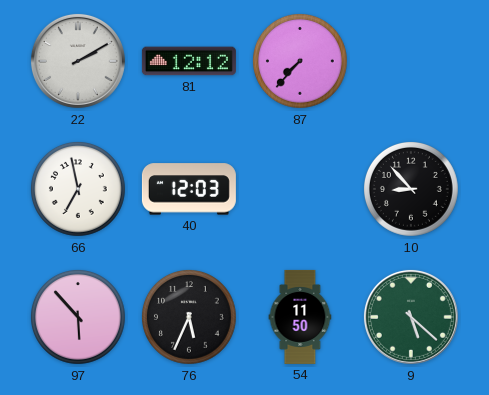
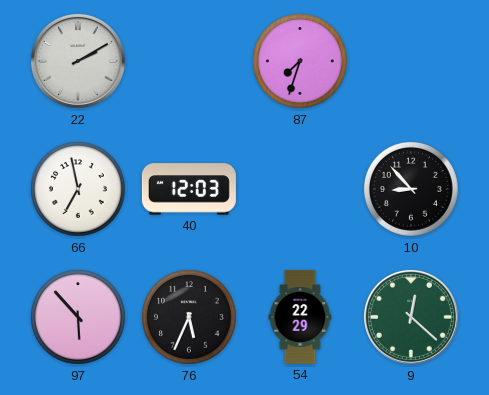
81: 12:12 -> none (189, 61)
87: 7:37 -> 7:33 (301, 62)
54: 11:50 -> 22:29 (300, 317)
9: 5:22 -> 12:22 (411, 317)
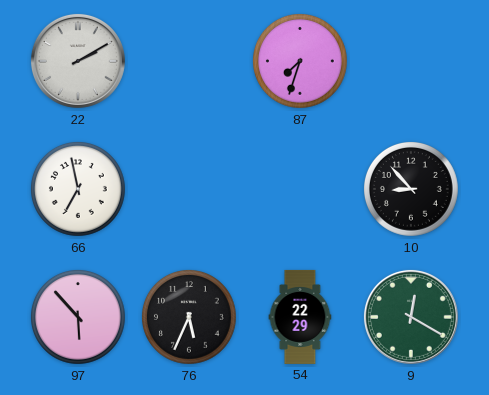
40: 12:03 -> none (189, 189)
9: 12:22 -> 12:20 (411, 317)
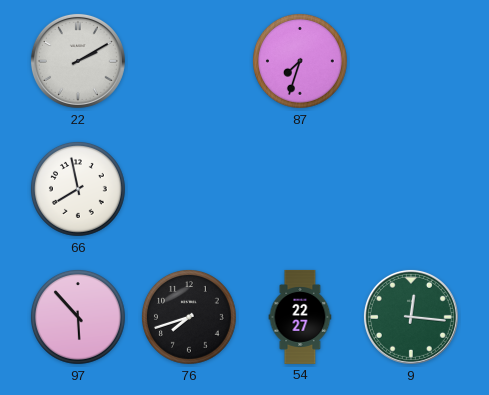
66: 6:58 -> 7:58 (79, 190)
10: 8:53 -> none (412, 190)
76: 5:34 -> 7:42 (190, 318)
54: 22:29 -> 22:27 (300, 317)
9: 12:20 -> 12:16 (411, 317)
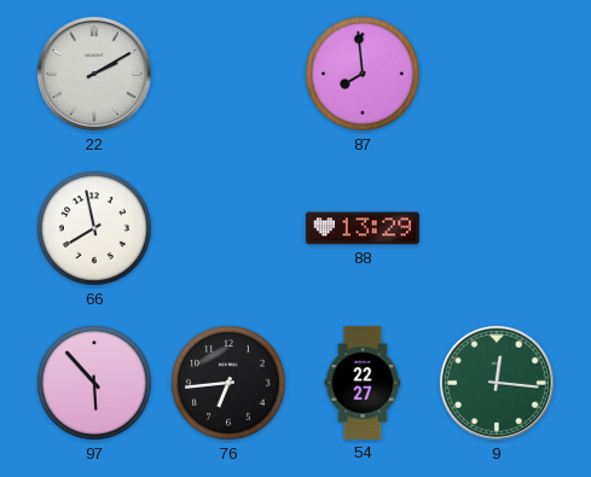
87: 7:33 -> 7:59 (364, 75)
88: none -> 13:29 (363, 228)
76: 7:42 -> 6:44 (230, 384)
